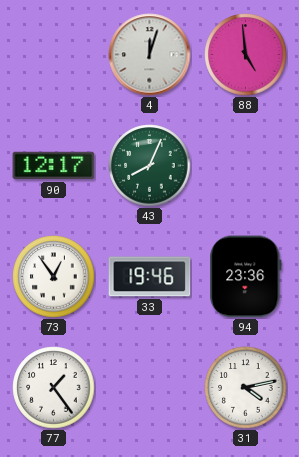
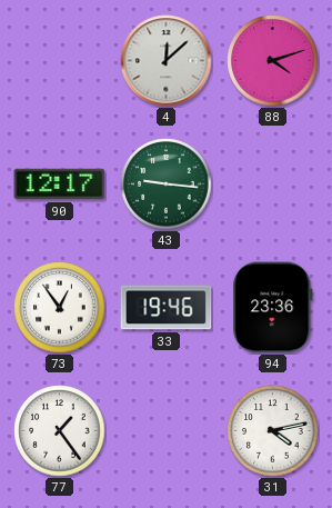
4: 12:03 -> 12:08 (167, 61)
88: 4:59 -> 4:12 (273, 61)
43: 8:04 -> 9:16 (167, 185)
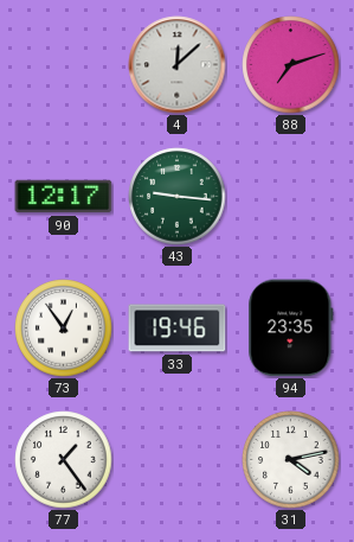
88: 4:12 -> 7:12 (291, 65)
94: 23:36 -> 23:35 (291, 329)
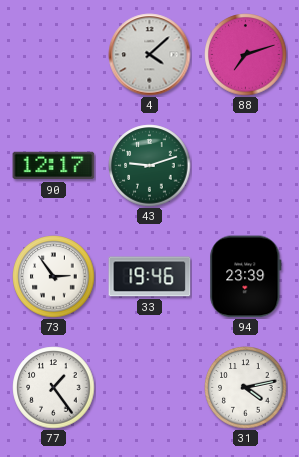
4: 12:08 -> 4:08 (150, 55)
43: 9:16 -> 9:12 (150, 166)
73: 12:54 -> 2:54 (54, 277)
94: 23:35 -> 23:39 (246, 277)
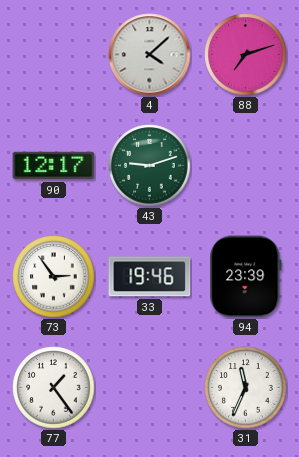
31: 4:13 -> 11:34 (246, 388)
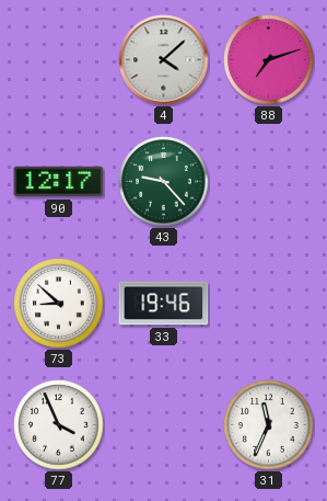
43: 9:12 -> 9:23 (164, 182)
73: 2:54 -> 8:52 (59, 304)
94: 23:39 -> none (246, 277)
77: 1:24 -> 3:56 (59, 425)
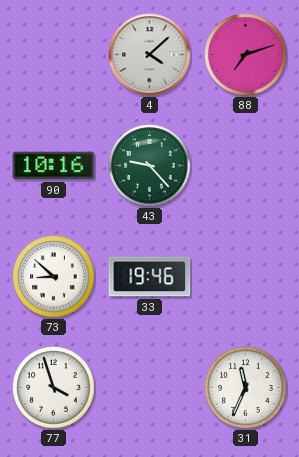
90: 12:17 -> 10:16 (54, 166)
77: 3:56 -> 3:57 (54, 388)
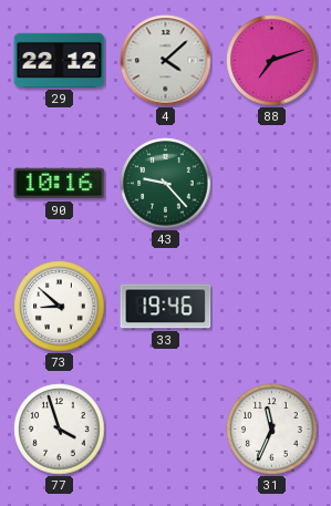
29: none -> 22:12 (60, 60)
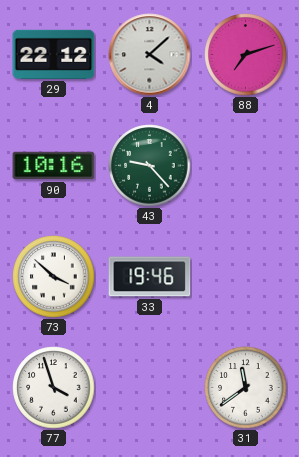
73: 8:52 -> 3:52 (54, 277)
31: 11:34 -> 11:39 (246, 388)
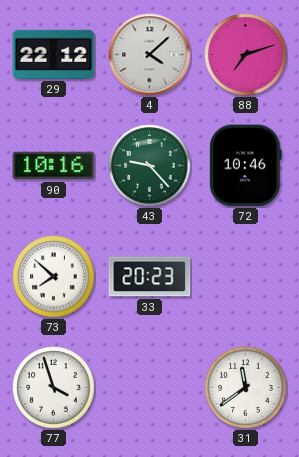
72: none -> 10:46 (246, 166)
73: 3:52 -> 7:52 (54, 277)
33: 19:46 -> 20:23 (150, 277)
